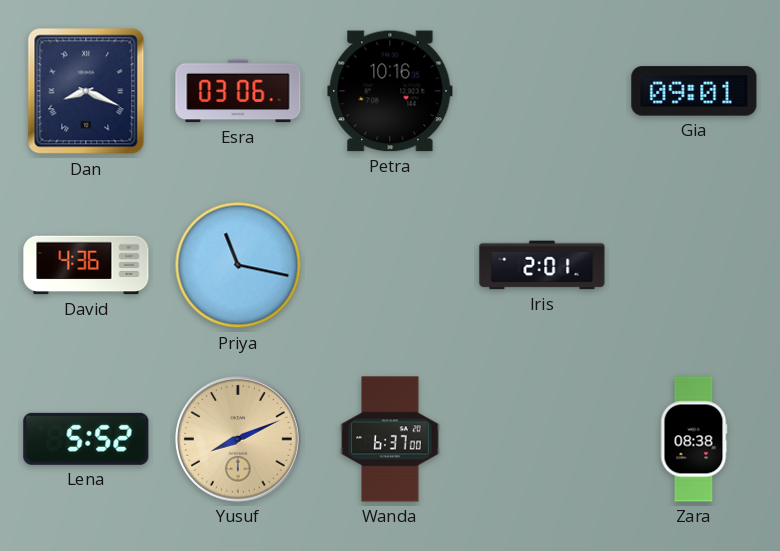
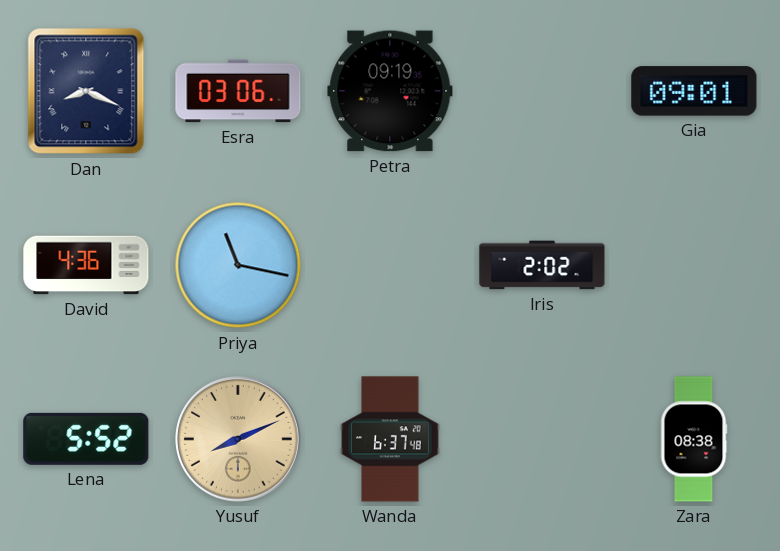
Petra: 10:16 -> 09:19 (390, 91)
Iris: 2:01 -> 2:02 (542, 265)
Wanda: 6:37:00 -> 6:37:48 (390, 439)
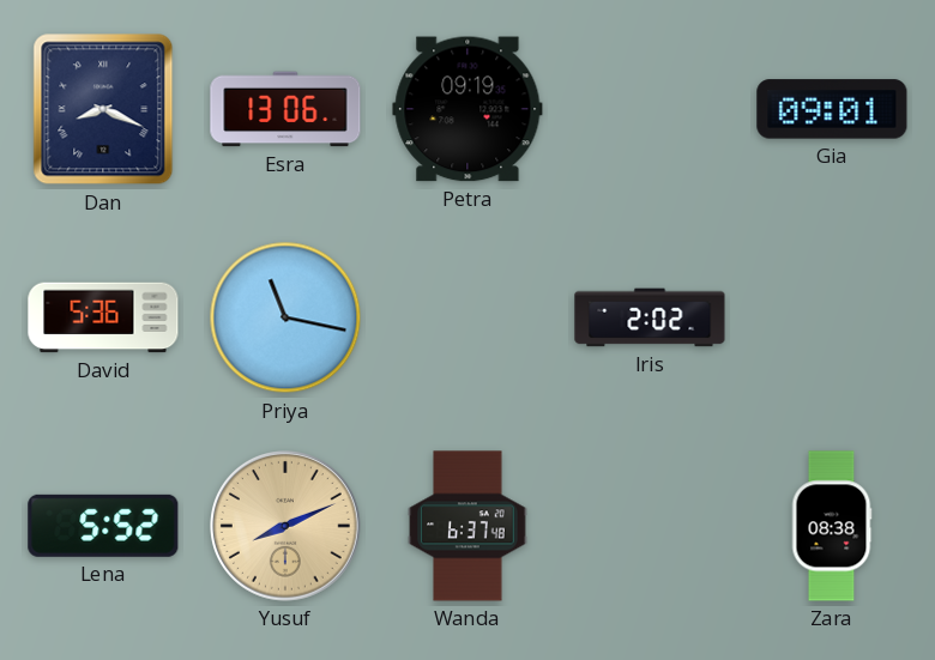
Esra: 03:06 -> 13:06 (285, 109)
David: 4:36 -> 5:36 (103, 317)
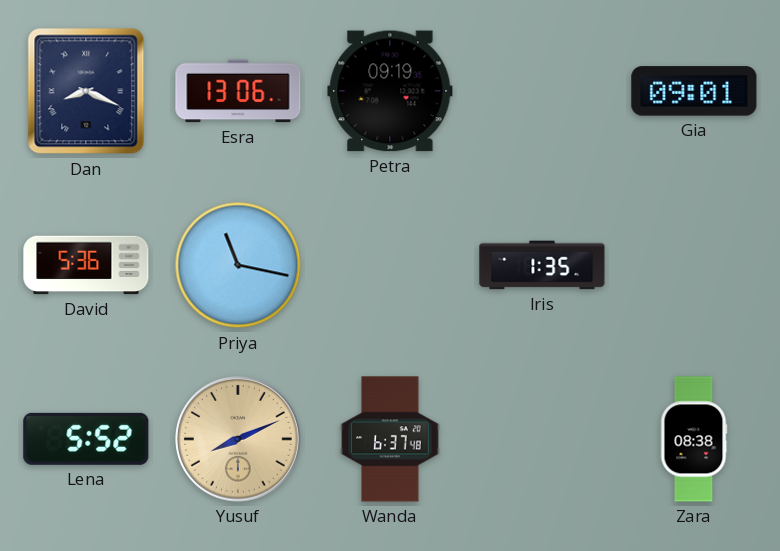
Iris: 2:02 -> 1:35 (542, 265)
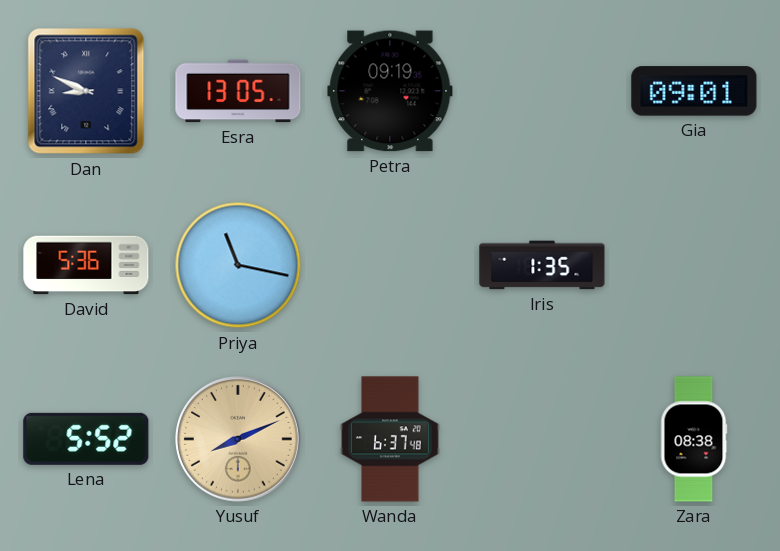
Dan: 8:19 -> 8:49 (86, 91)
Esra: 13:06 -> 13:05 (238, 91)
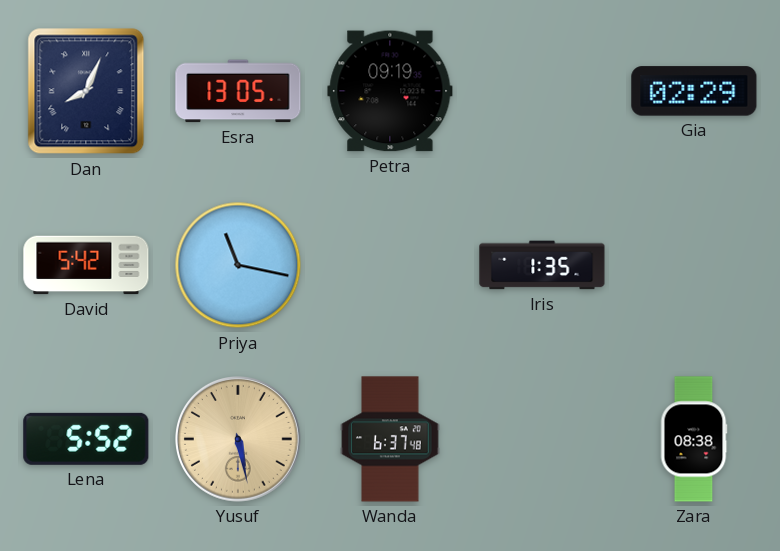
Dan: 8:49 -> 8:04 (86, 91)
Gia: 09:01 -> 02:29 (694, 91)
David: 5:36 -> 5:42 (86, 265)
Yusuf: 8:11 -> 5:28 (239, 440)
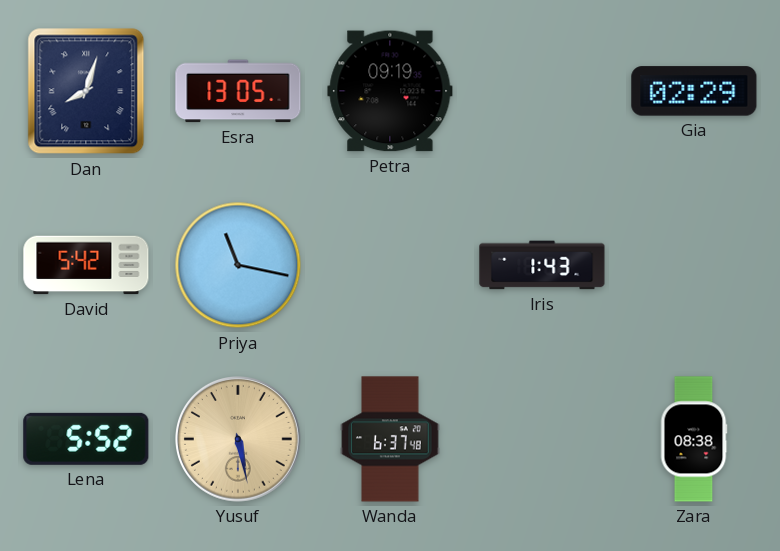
Dan: 8:04 -> 8:03 (86, 91)
Iris: 1:35 -> 1:43 (542, 265)
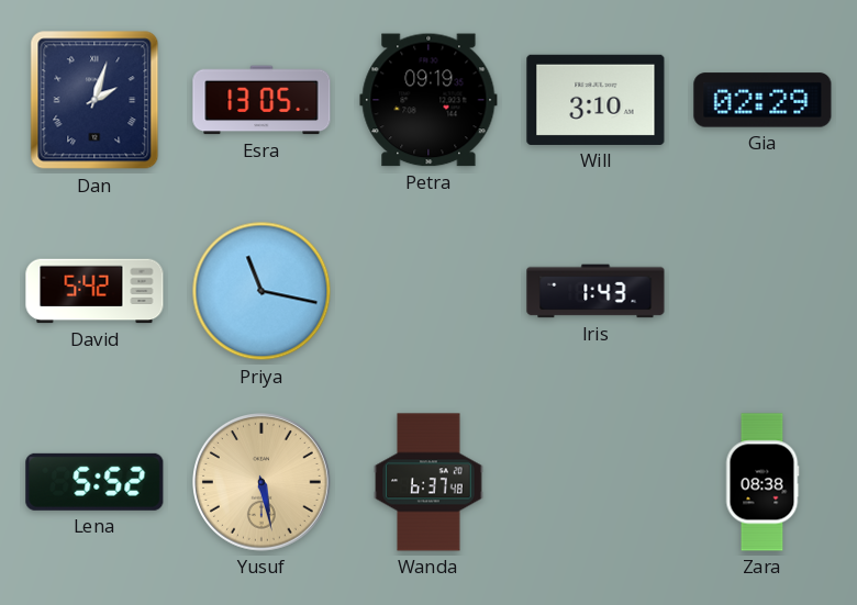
Dan: 8:03 -> 2:03 (94, 100)
Will: none -> 3:10 (596, 100)
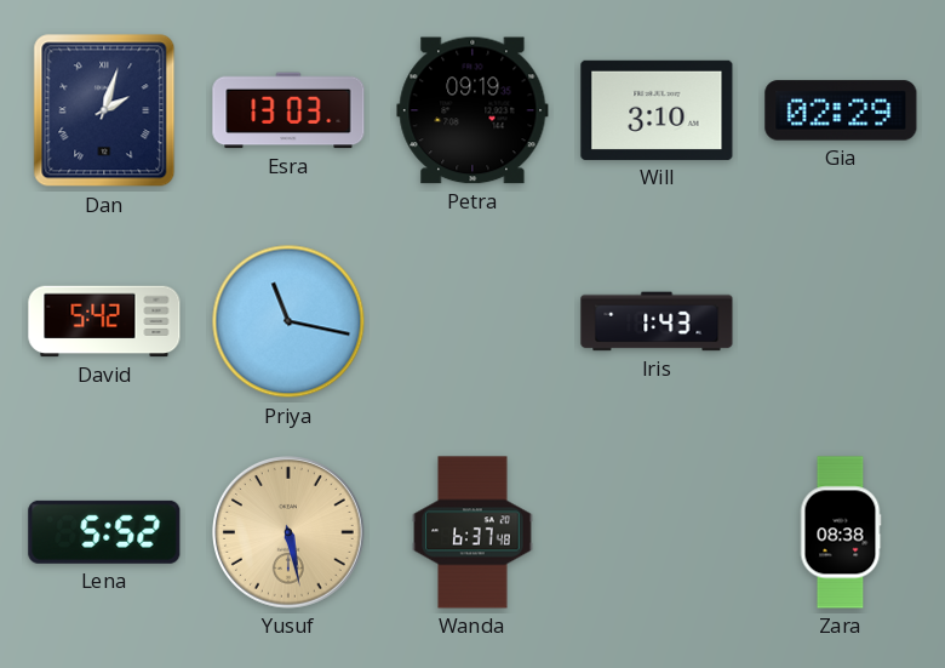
Esra: 13:05 -> 13:03 (288, 110)
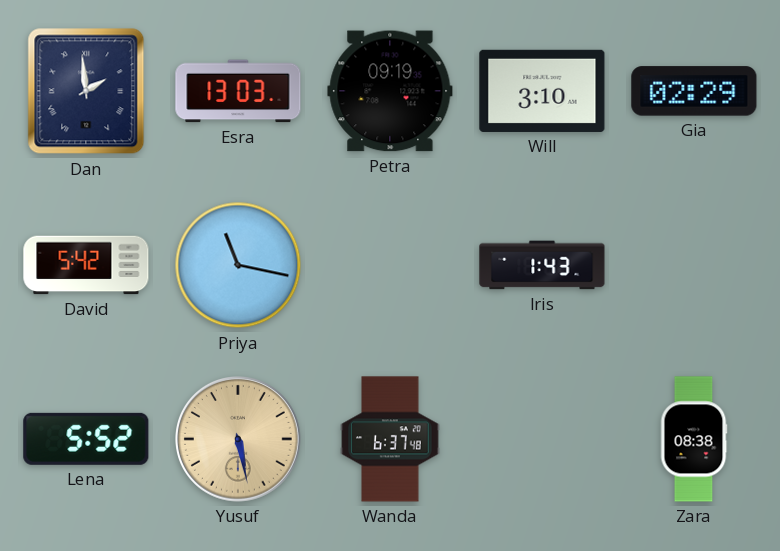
Dan: 2:03 -> 1:59 (86, 91)
